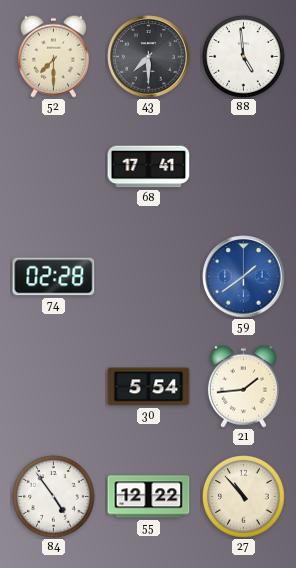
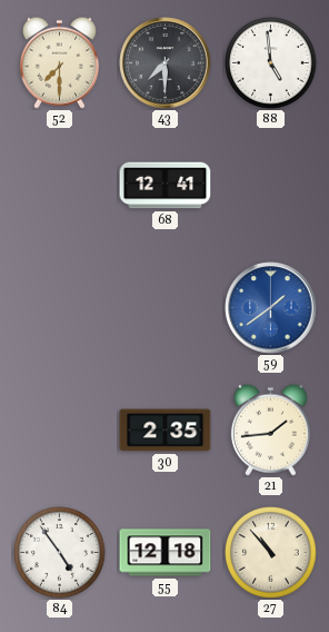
68: 17:41 -> 12:41 (166, 186)
74: 02:28 -> none (54, 277)
30: 5:54 -> 2:35 (166, 431)
55: 12:22 -> 12:18 (166, 553)
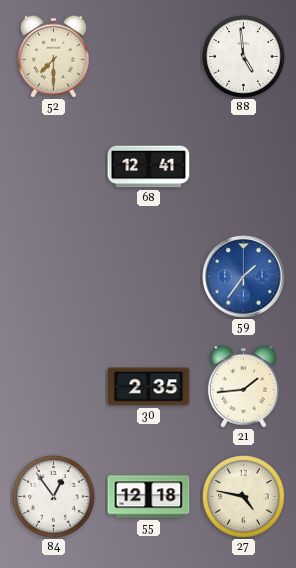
43: 7:30 -> none (166, 63)
59: 1:39 -> 1:36 (244, 277)
84: 4:54 -> 12:54 (54, 497)
27: 10:53 -> 4:47 (244, 497)
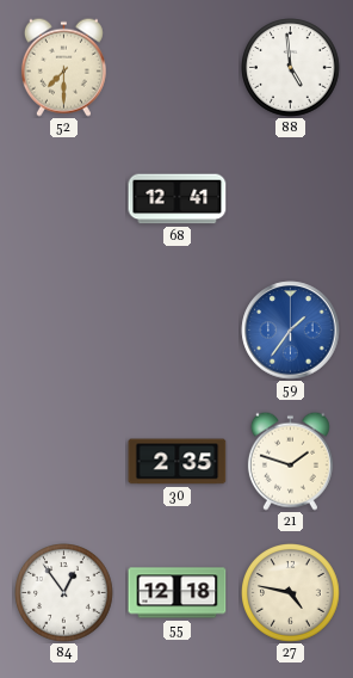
21: 1:44 -> 1:48 (290, 461)
